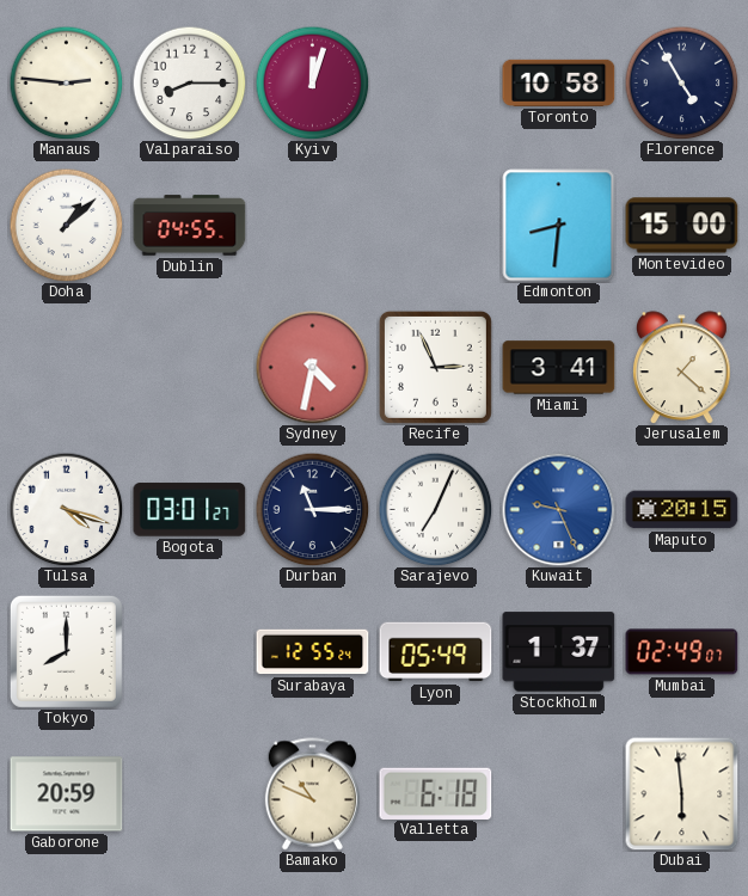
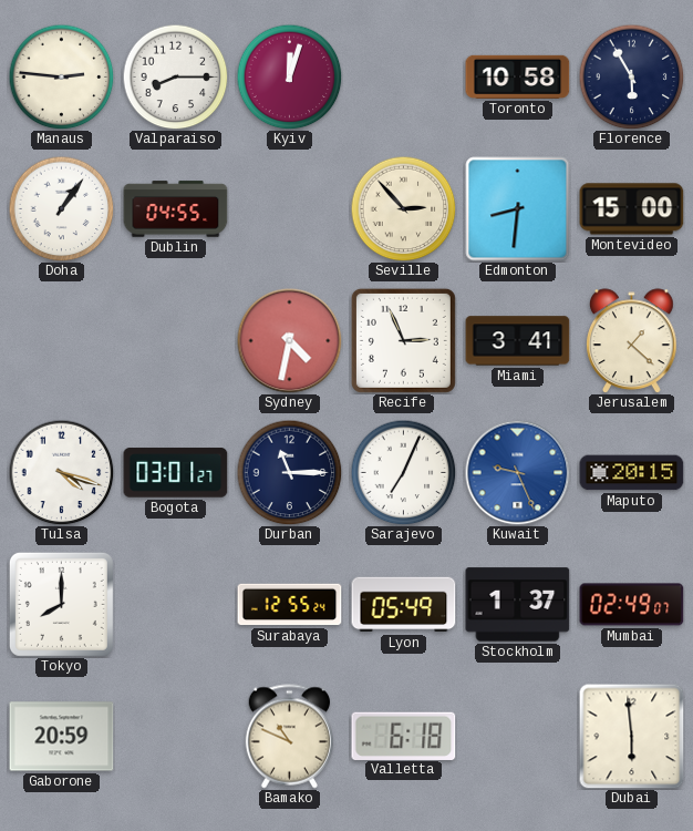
Florence: 4:55 -> 5:55 (631, 76)
Doha: 1:08 -> 1:06 (61, 208)
Seville: none -> 2:53 (403, 208)
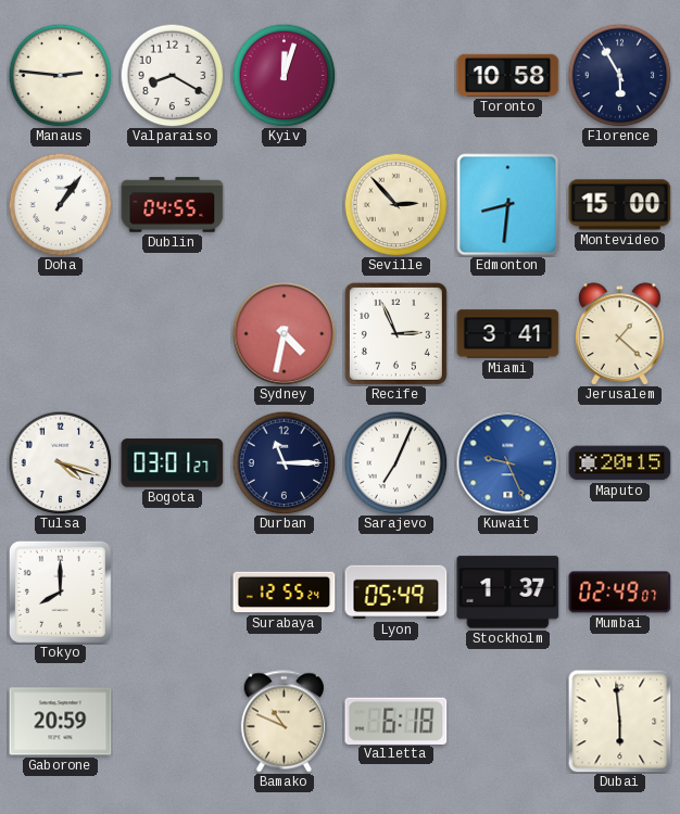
Valparaiso: 8:15 -> 8:20 (172, 75)
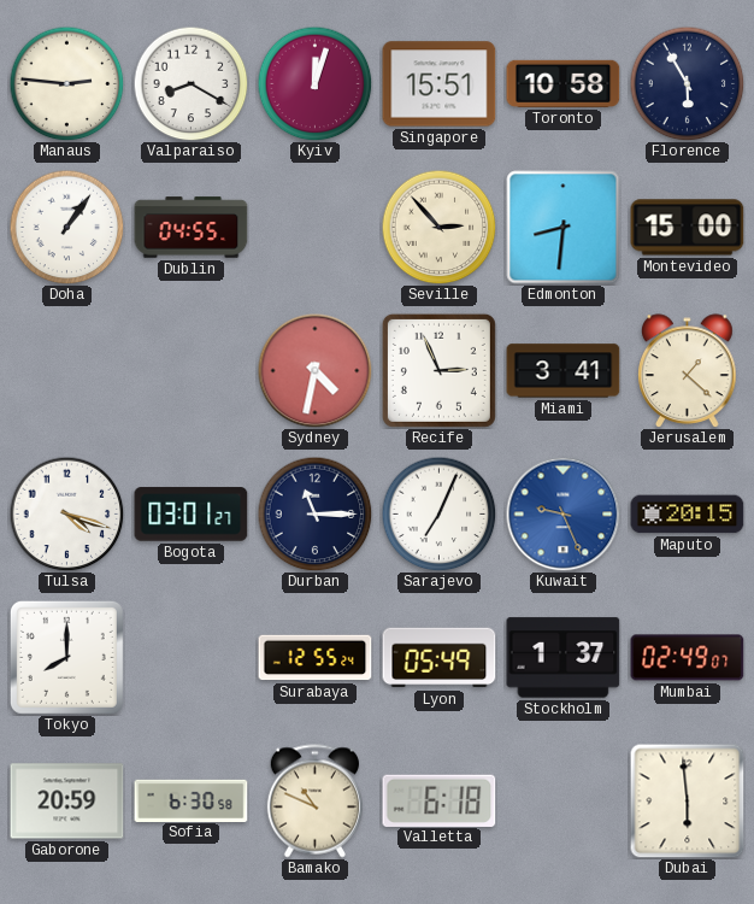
Singapore: none -> 15:51 (440, 84)
Sofia: none -> 6:30 (192, 800)
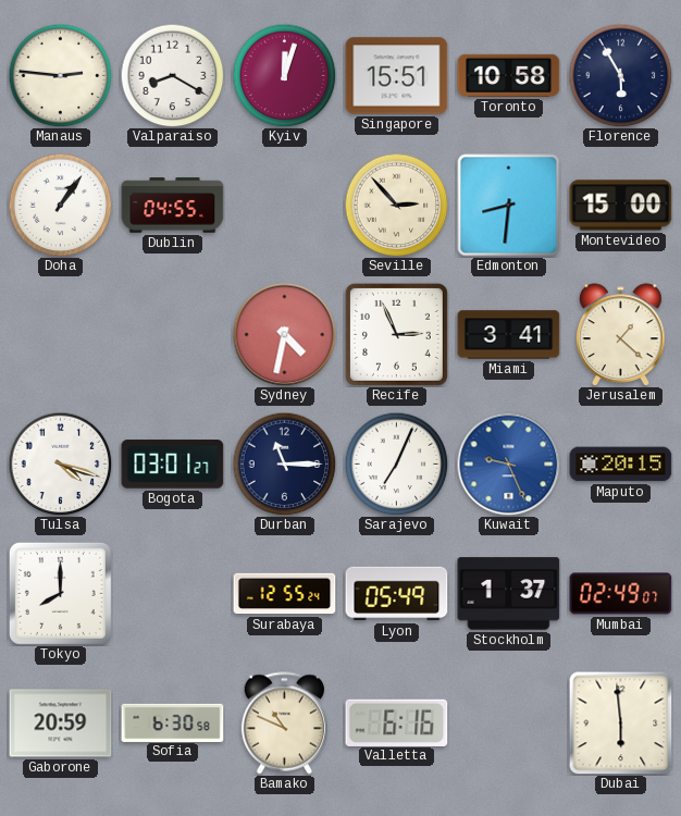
Valletta: 6:18 -> 6:16 (397, 722)
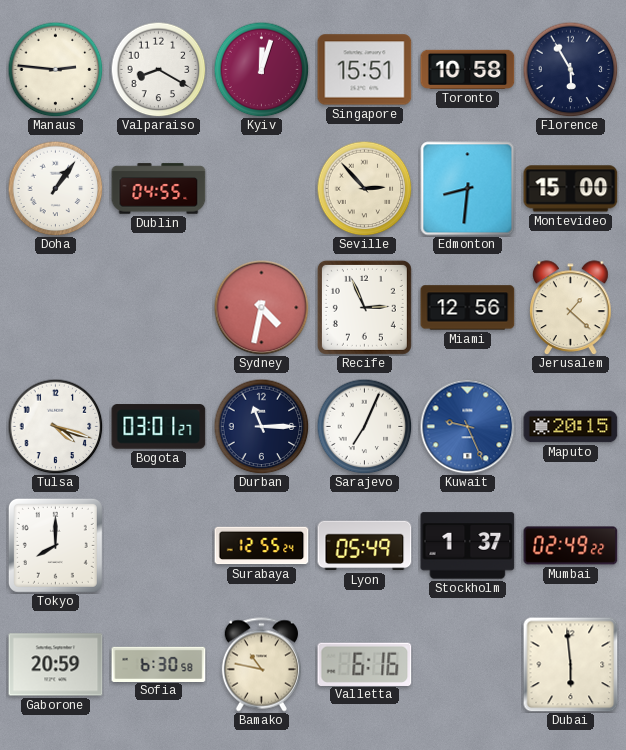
Miami: 3:41 -> 12:56 (468, 308)
Mumbai: 02:49:07 -> 02:49:22 (571, 546)
Bamako: 10:49 -> 10:47 (261, 665)
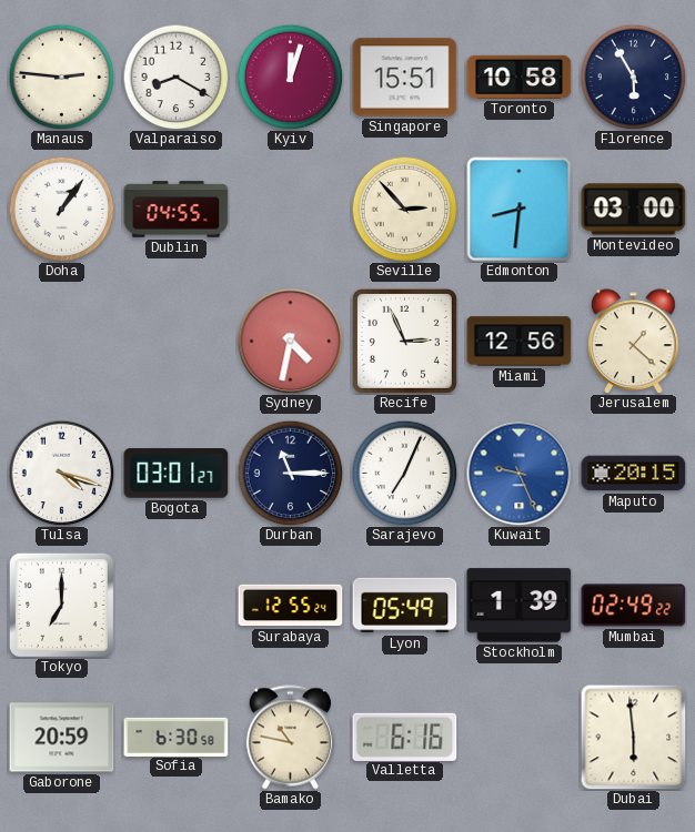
Montevideo: 15:00 -> 03:00 (634, 210)
Tokyo: 8:00 -> 7:00 (61, 605)
Stockholm: 1:37 -> 1:39 (520, 606)
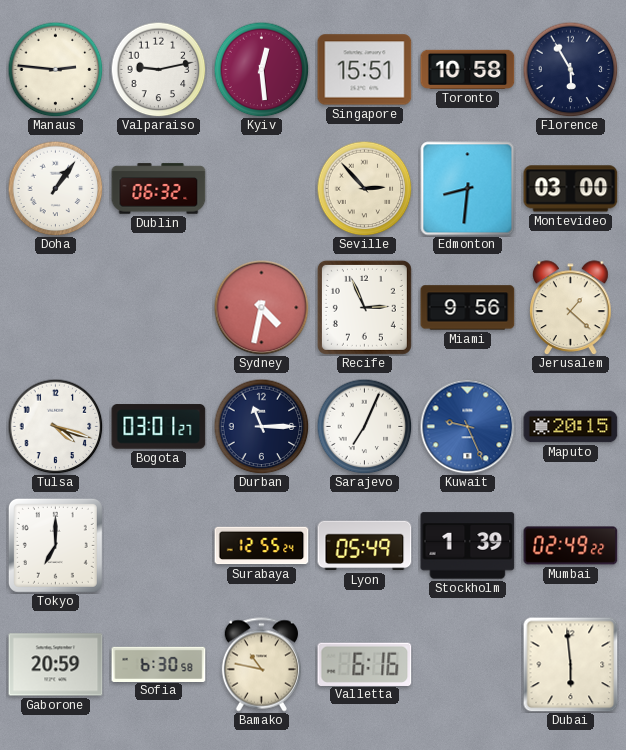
Valparaiso: 8:20 -> 9:13 (158, 69)
Kyiv: 12:03 -> 12:29 (261, 69)
Dublin: 04:55 -> 06:32 (159, 189)
Miami: 12:56 -> 9:56 (468, 308)
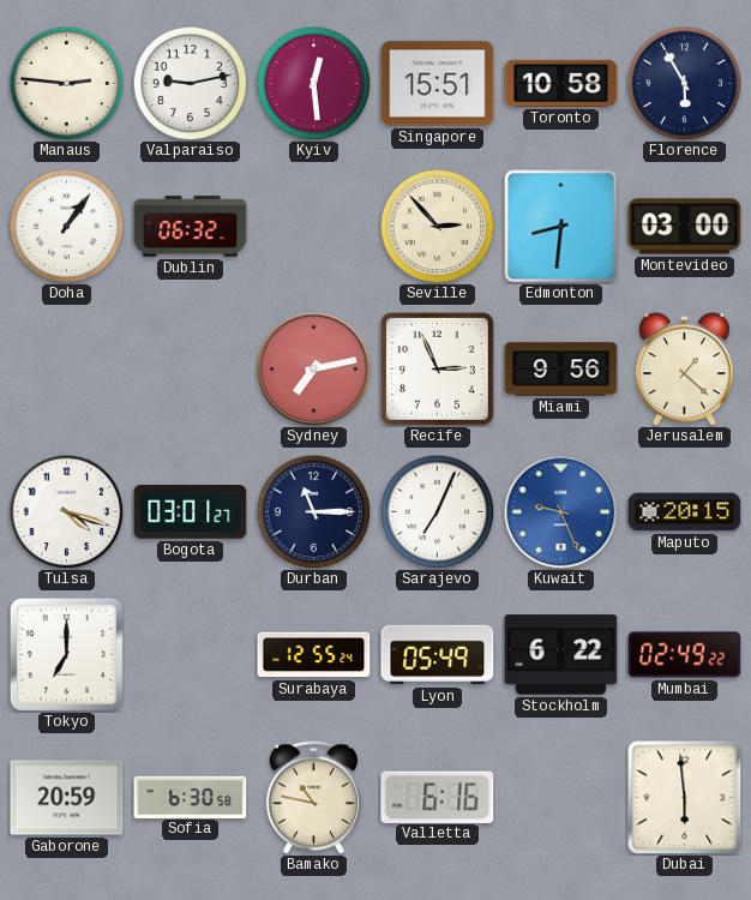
Sydney: 4:32 -> 7:13 (313, 368)
Stockholm: 1:39 -> 6:22 (561, 655)
